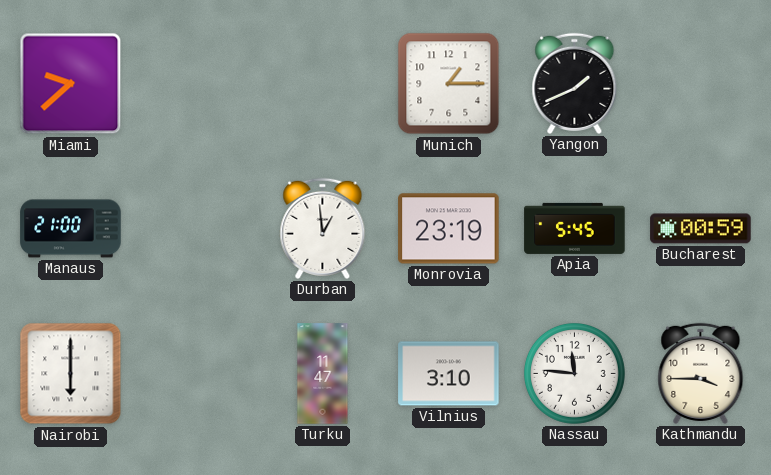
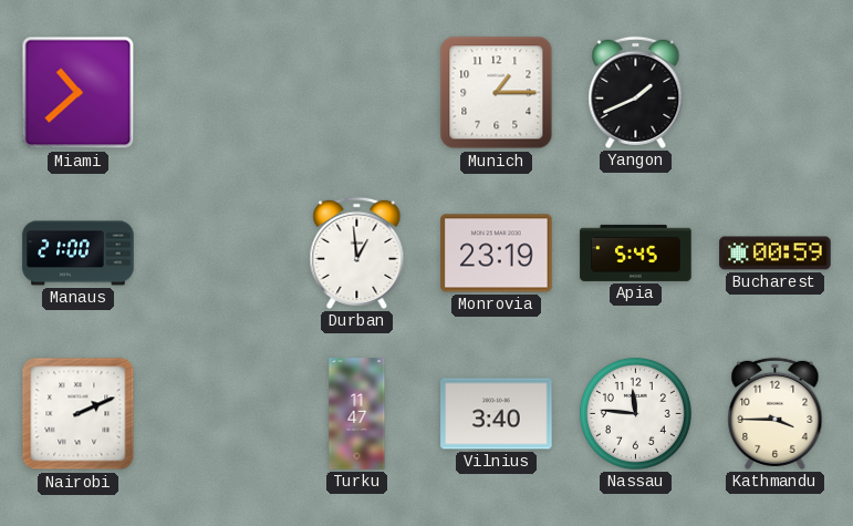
Miami: 9:38 -> 10:38 (79, 93)
Nairobi: 6:00 -> 2:11 (79, 414)
Vilnius: 3:10 -> 3:40 (497, 414)
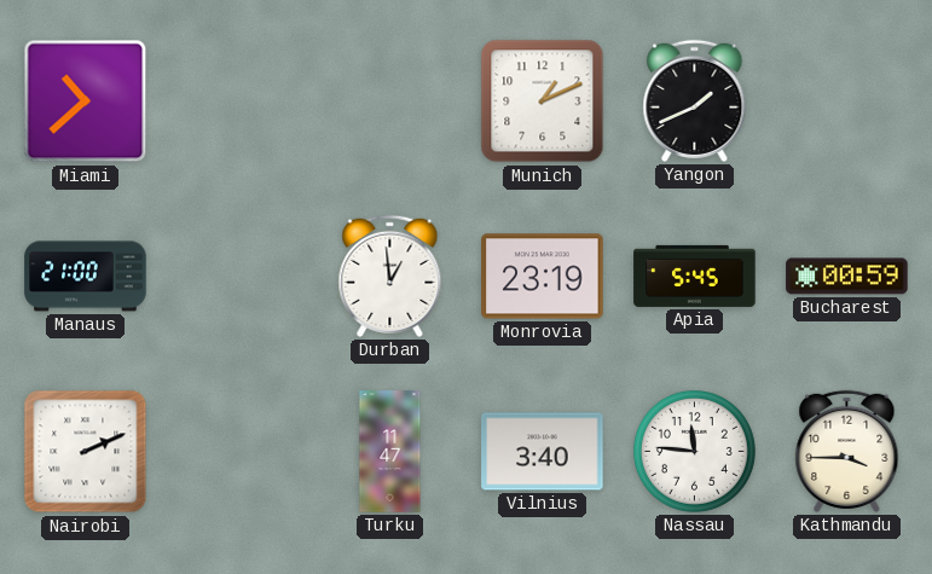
Munich: 1:15 -> 1:11 (543, 102)
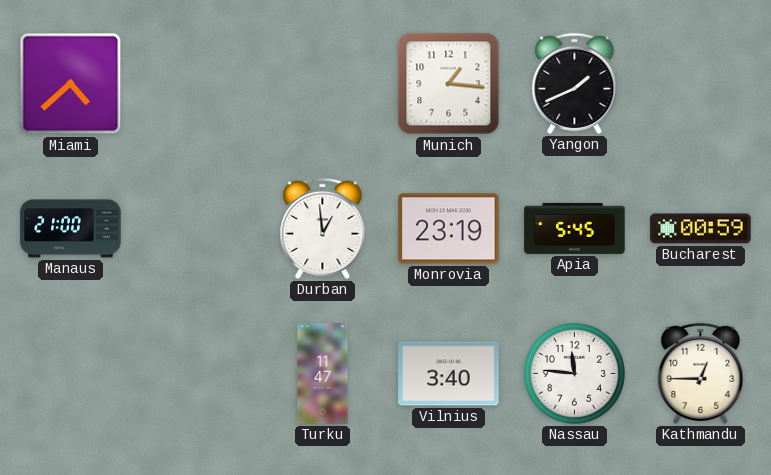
Miami: 10:38 -> 4:38 (71, 84)
Munich: 1:11 -> 1:16 (449, 84)
Nairobi: 2:11 -> none (86, 452)
Kathmandu: 3:45 -> 12:45 (701, 373)
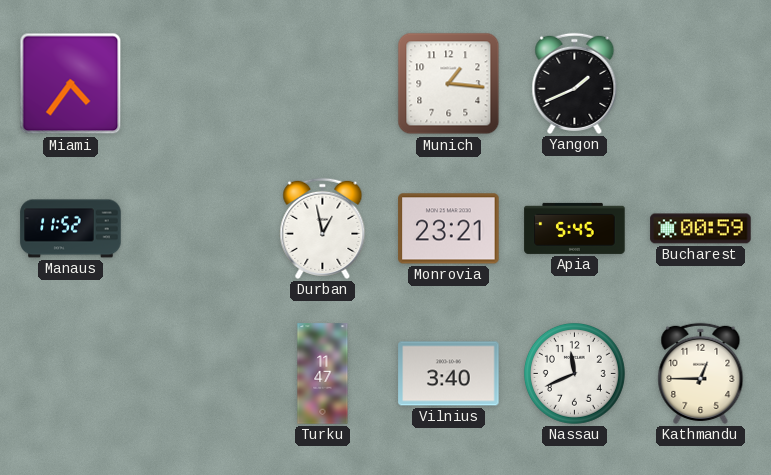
Miami: 4:38 -> 4:36 (71, 84)
Manaus: 21:00 -> 11:52 (71, 229)
Durban: 12:59 -> 12:58 (323, 228)
Monrovia: 23:19 -> 23:21 (449, 229)
Nassau: 11:46 -> 11:41 (574, 373)
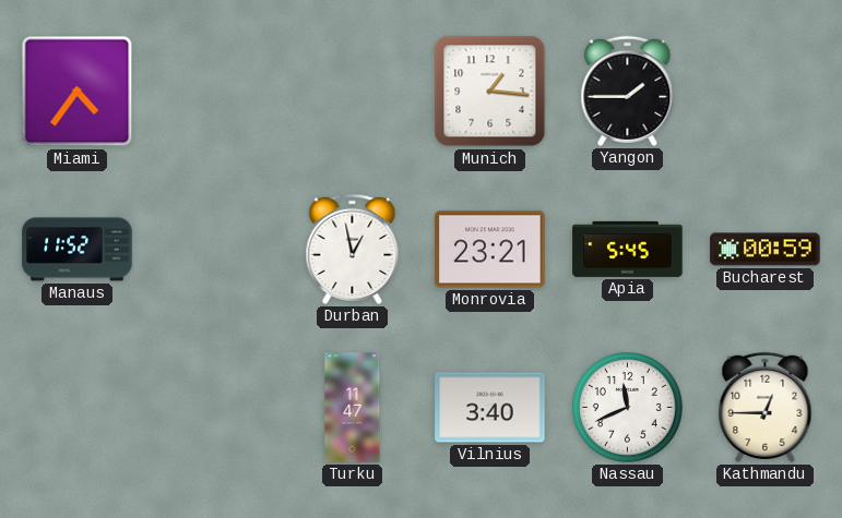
Yangon: 1:41 -> 1:45 (628, 91)
